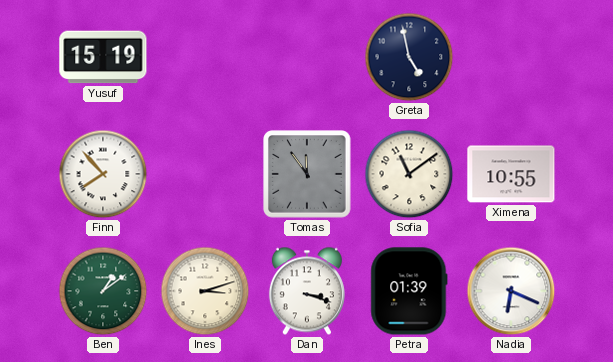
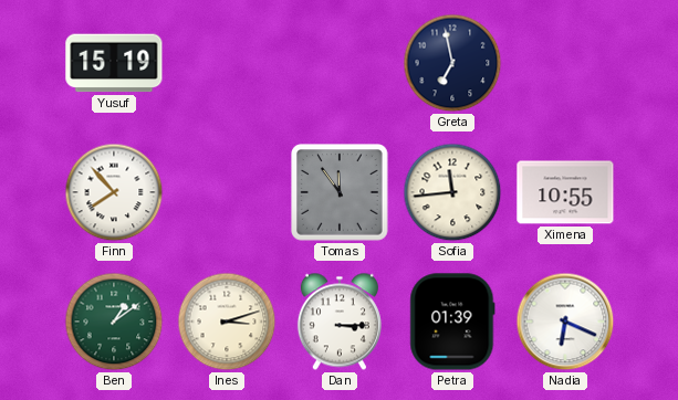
Greta: 4:58 -> 6:58 (452, 63)
Sofia: 11:09 -> 11:44 (452, 192)
Dan: 3:18 -> 3:15 (340, 322)
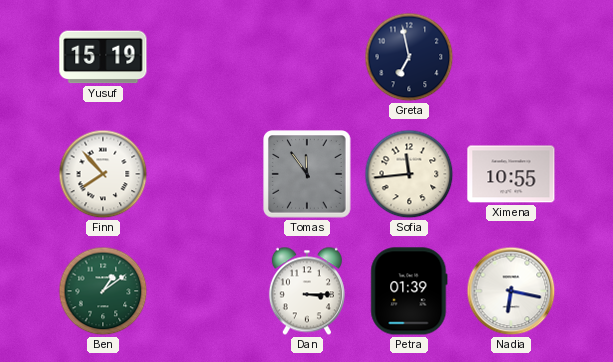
Ines: 3:12 -> none (227, 322)
Nadia: 6:19 -> 6:17 (511, 291)
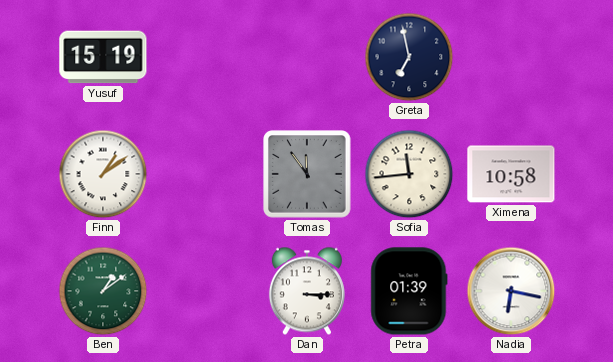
Finn: 7:53 -> 1:09 (103, 174)
Ximena: 10:55 -> 10:58 (511, 174)
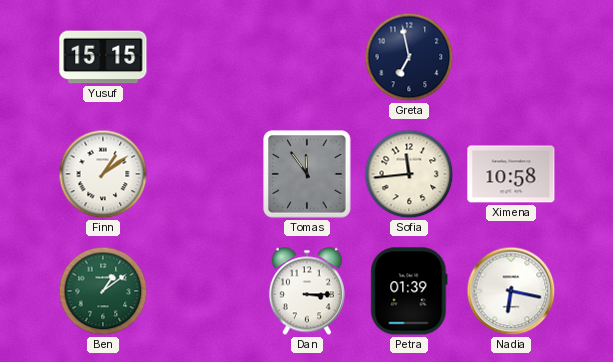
Yusuf: 15:19 -> 15:15 (103, 57)
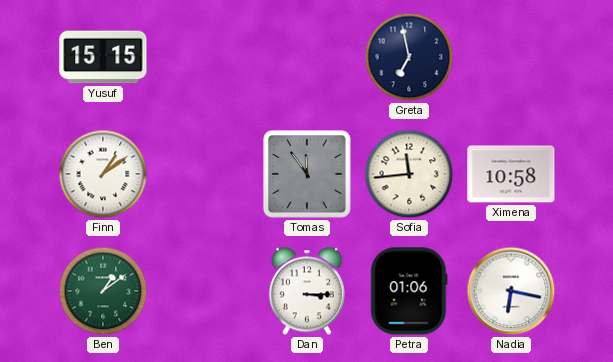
Petra: 01:39 -> 01:06 (409, 291)
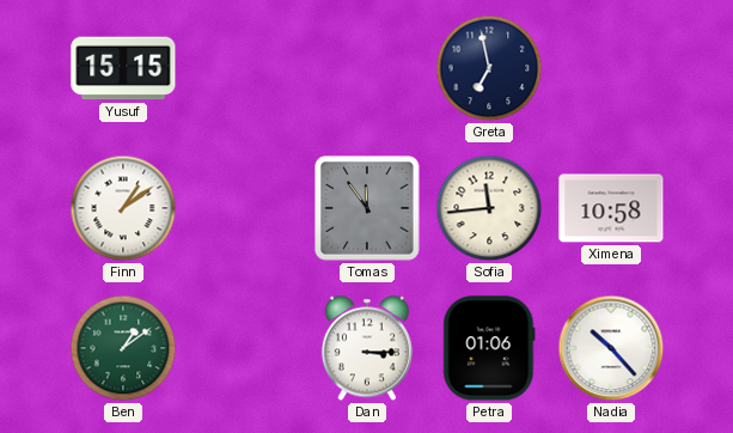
Nadia: 6:17 -> 10:23 (611, 348)
